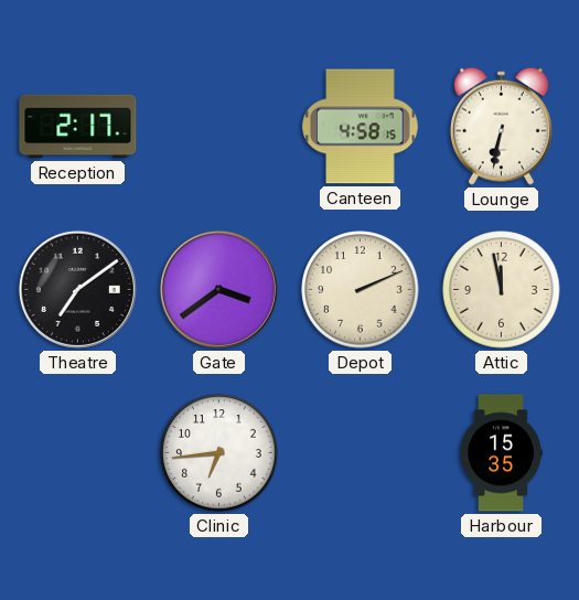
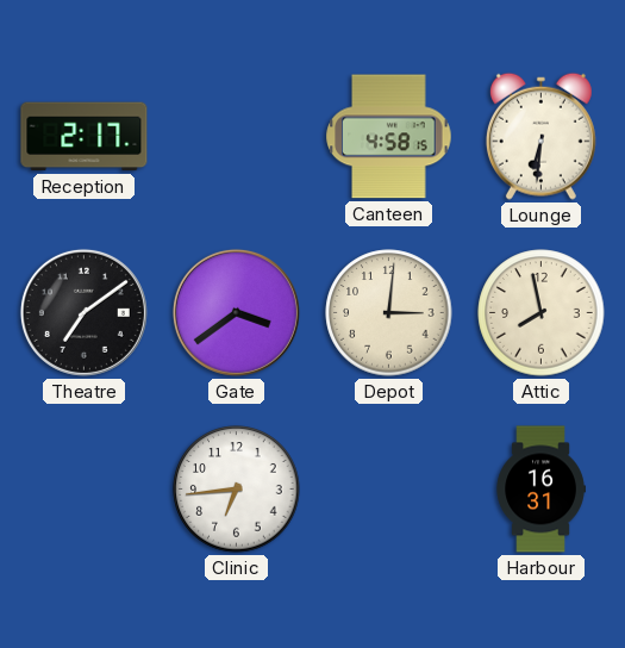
Lounge: 6:32 -> 6:31 (540, 136)
Depot: 2:11 -> 3:01 (389, 313)
Attic: 11:58 -> 7:58 (542, 313)
Harbour: 15:35 -> 16:31 (540, 490)
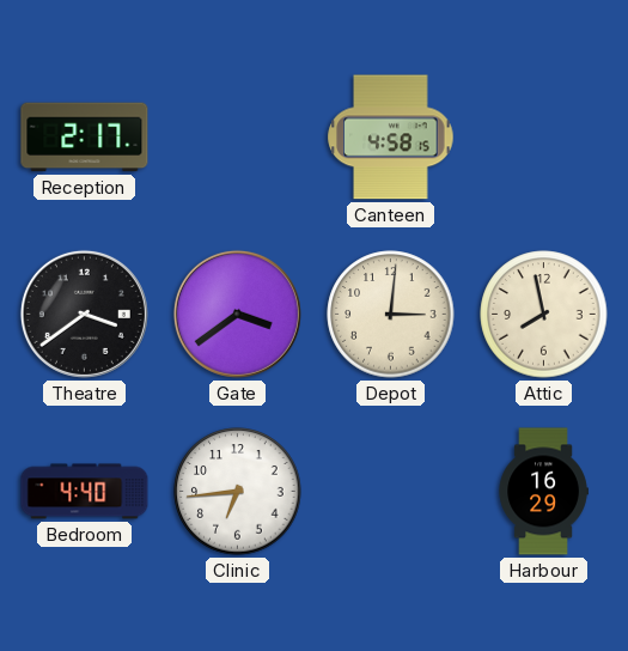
Lounge: 6:31 -> none (540, 136)
Theatre: 7:09 -> 3:39 (84, 314)
Bedroom: none -> 4:40 (85, 492)
Harbour: 16:31 -> 16:29 (543, 492)
